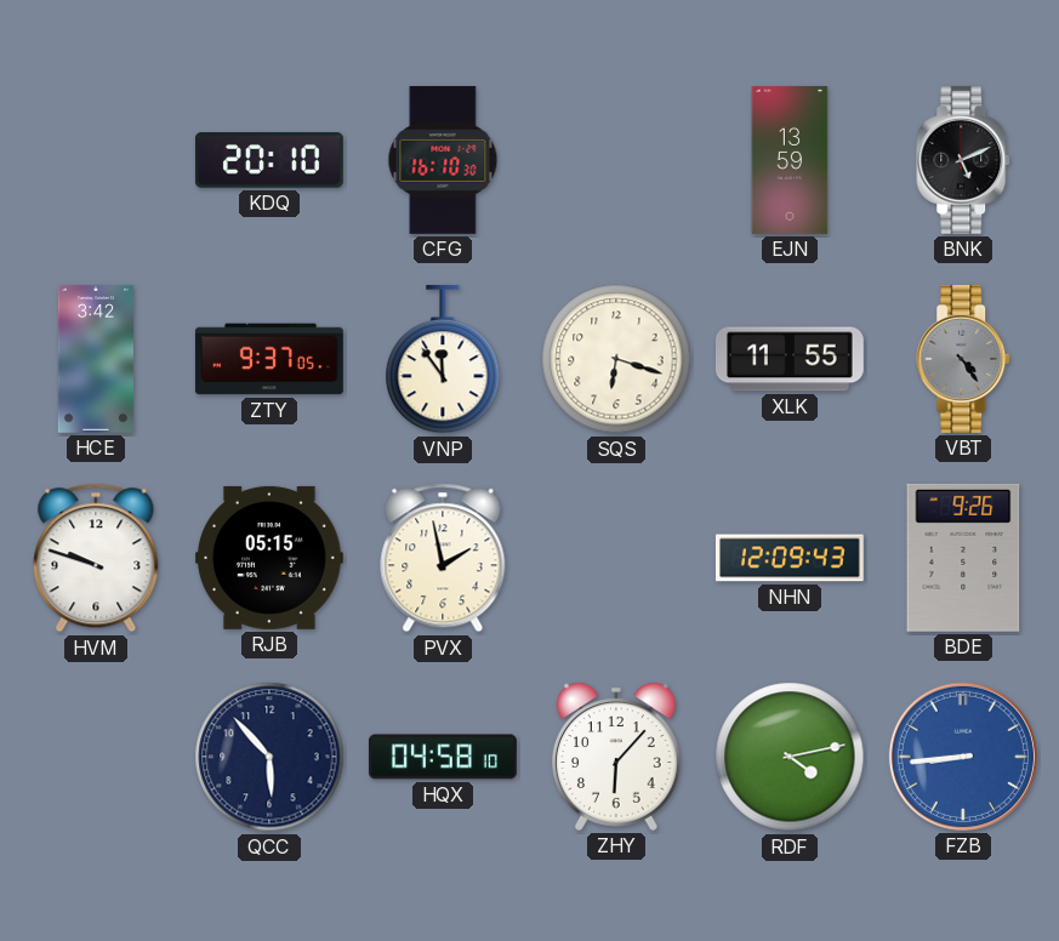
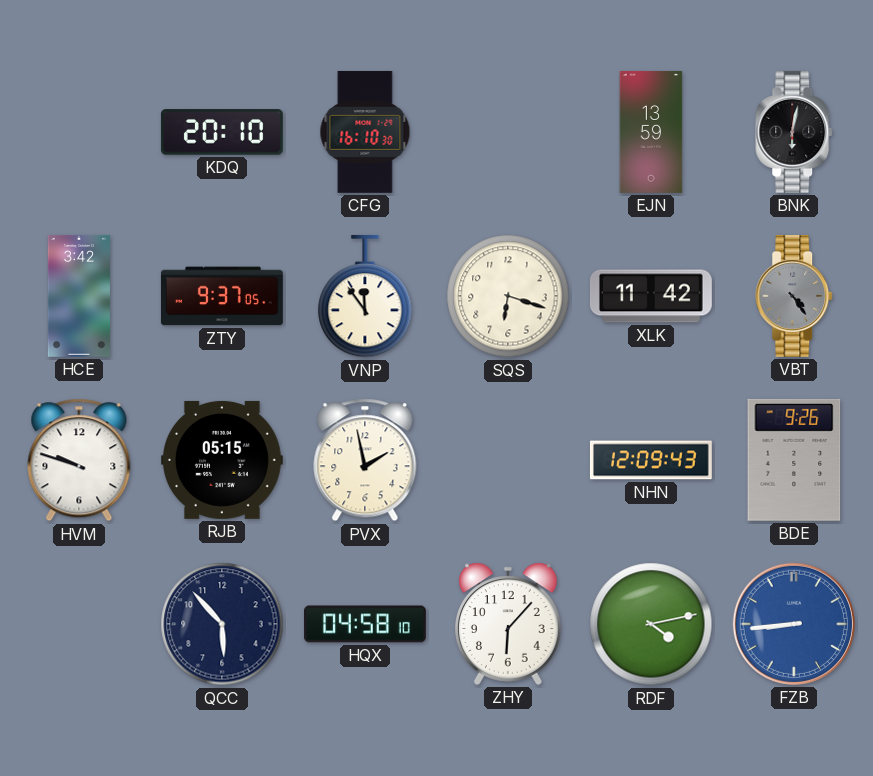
BNK: 5:11 -> 6:02 (795, 132)
XLK: 11:55 -> 11:42 (651, 296)
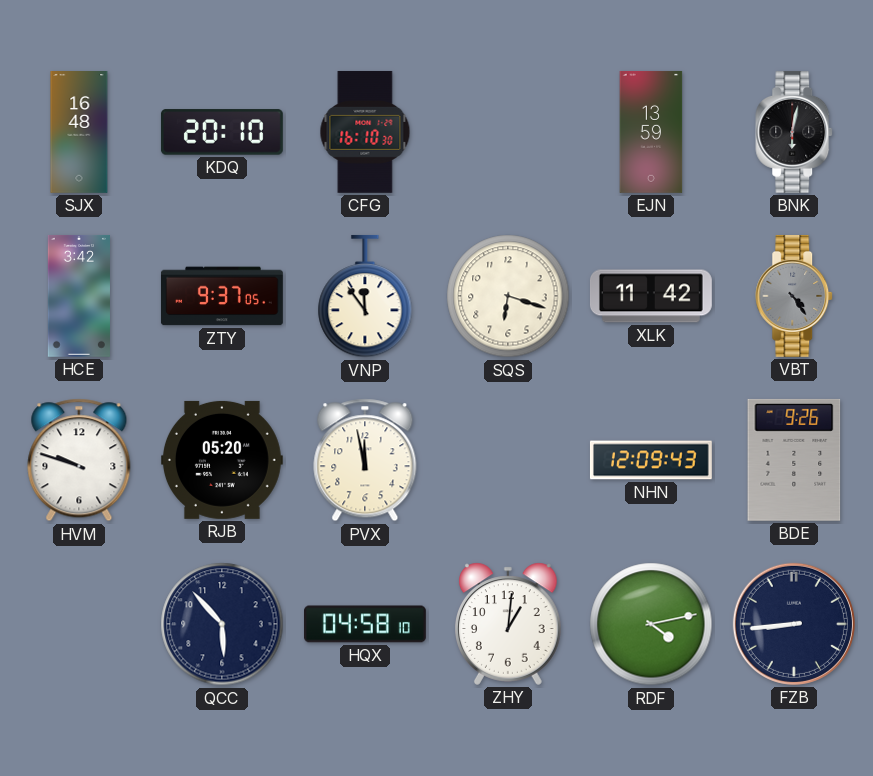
SJX: none -> 16:48 (79, 133)
RJB: 05:15 -> 05:20 (222, 460)
PVX: 1:58 -> 11:58 (365, 460)
ZHY: 6:07 -> 1:01 (509, 624)
FZB dial: blue -> navy (794, 624)
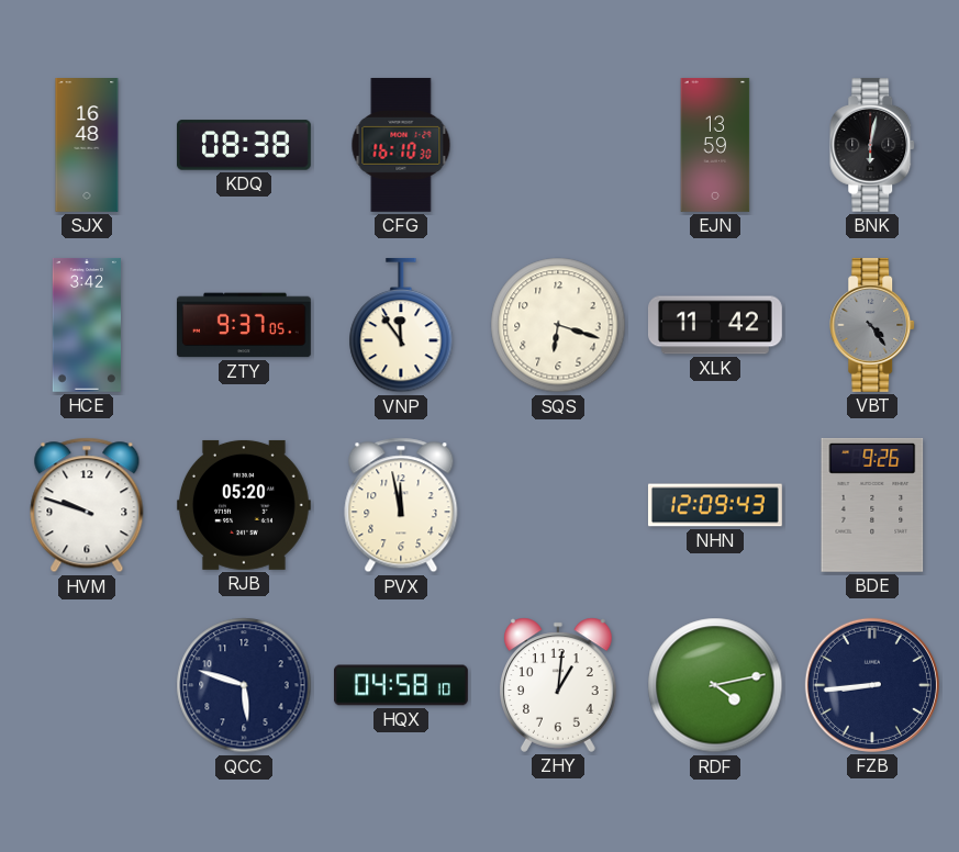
KDQ: 20:10 -> 08:38 (244, 145)
QCC: 5:53 -> 5:48 (244, 685)
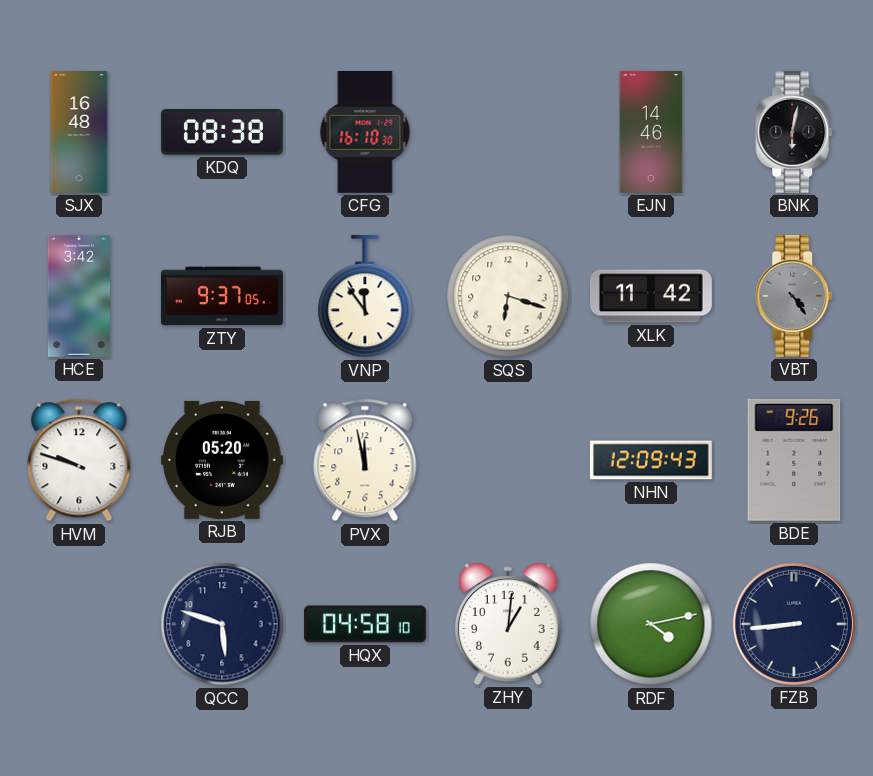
EJN: 13:59 -> 14:46 (651, 132)
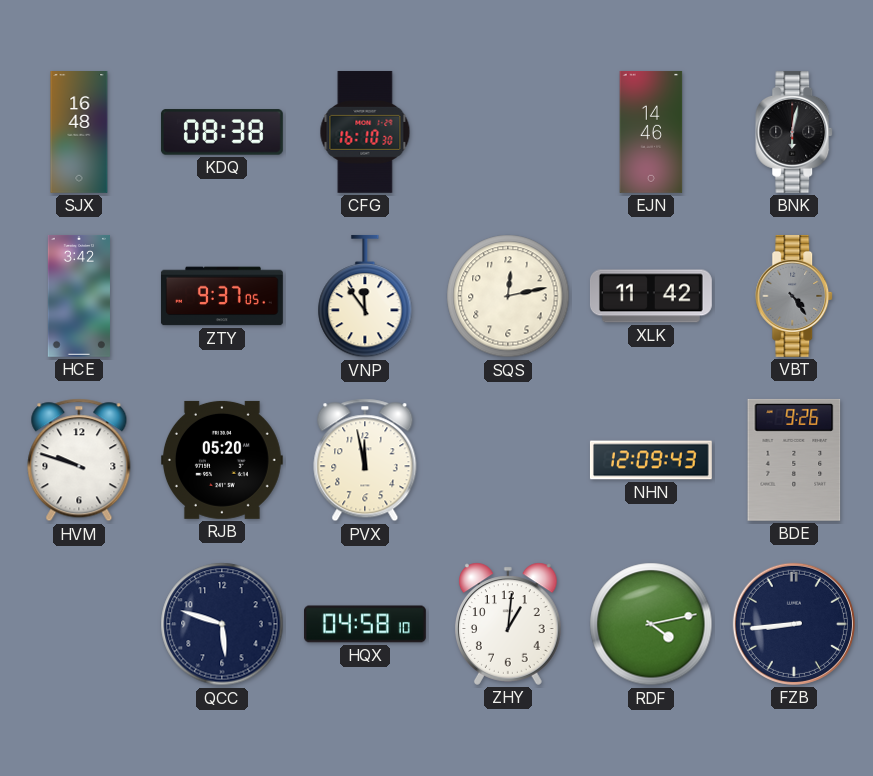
SQS: 6:18 -> 12:13 (508, 296)
